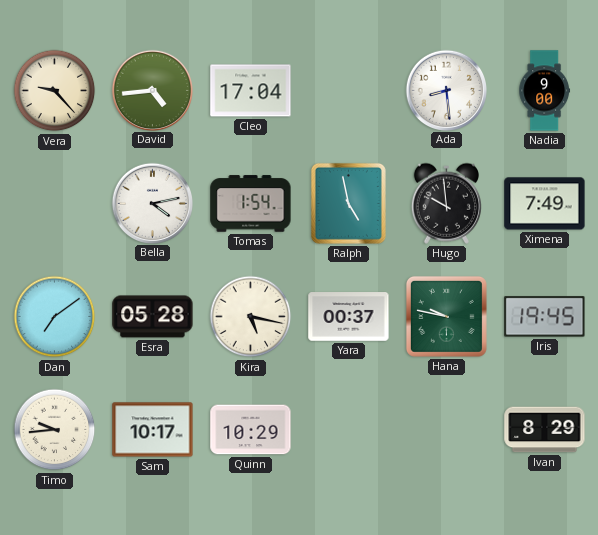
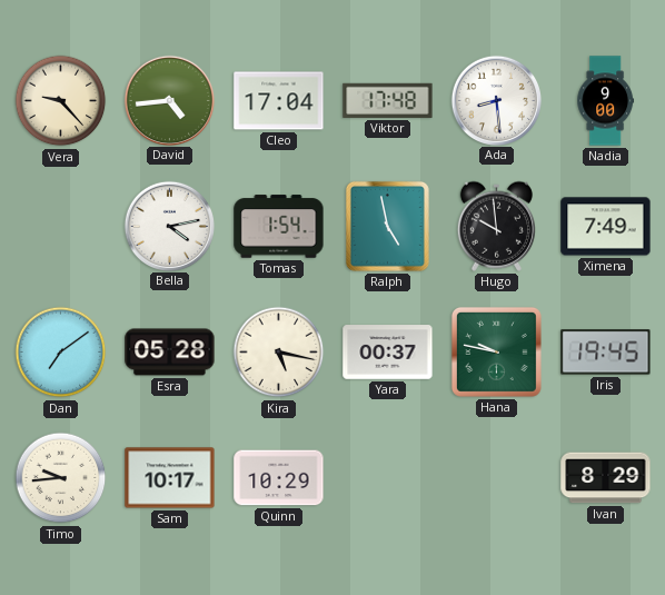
Viktor: none -> 17:48 (388, 100)
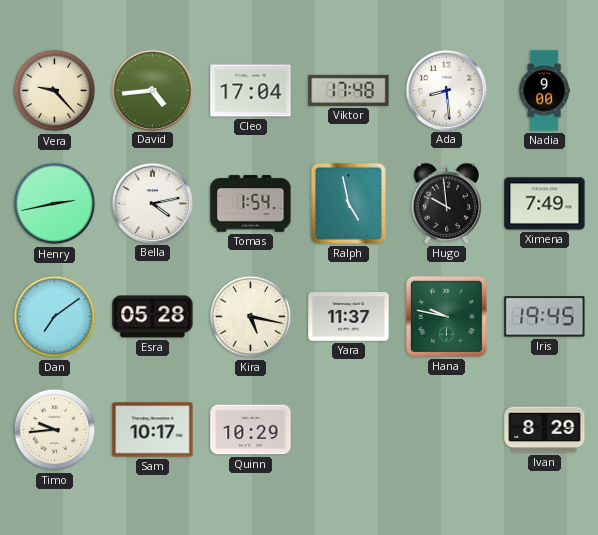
Henry: none -> 2:43 (55, 204)
Yara: 00:37 -> 11:37 (349, 317)
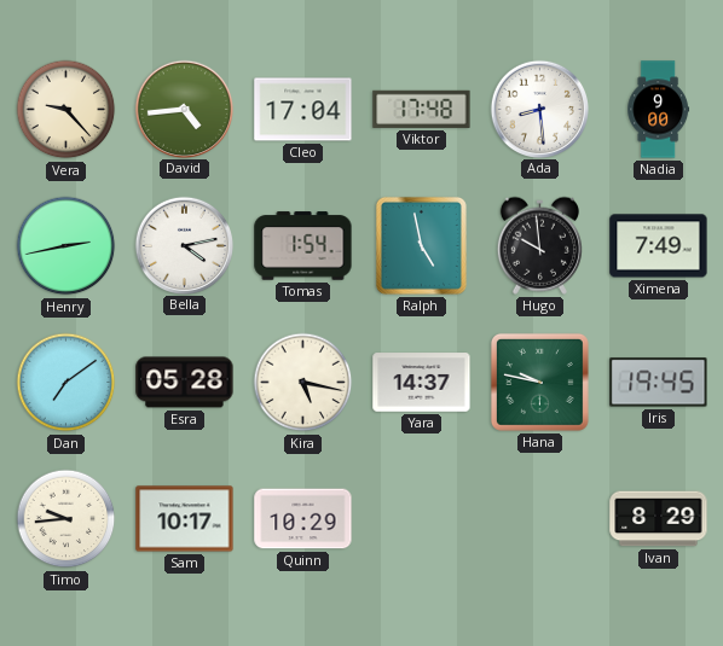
Yara: 11:37 -> 14:37 (422, 383)
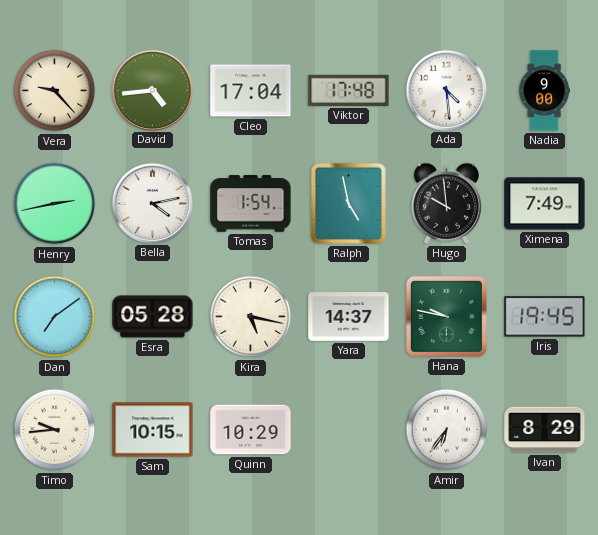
Ada: 8:29 -> 4:29 (446, 90)
Sam: 10:17 -> 10:15 (153, 430)
Amir: none -> 6:36 (447, 430)
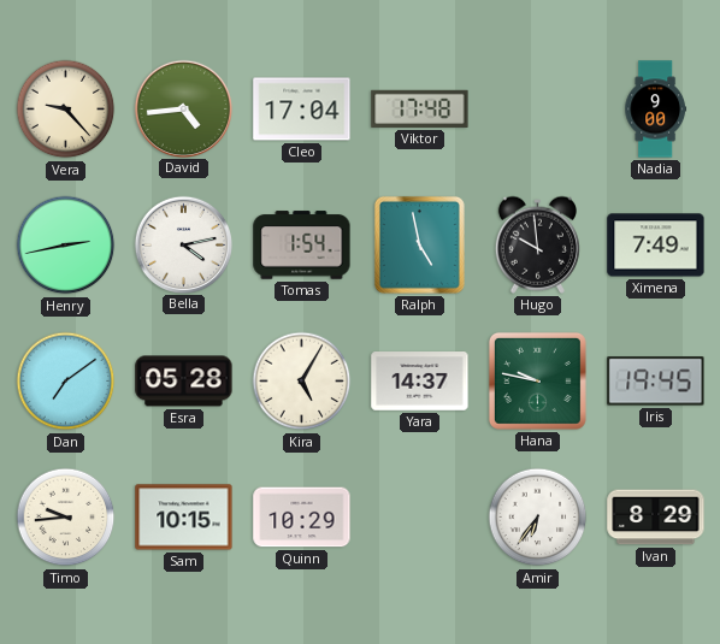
Ada: 4:29 -> none (446, 90)
Kira: 5:17 -> 5:05 (302, 382)
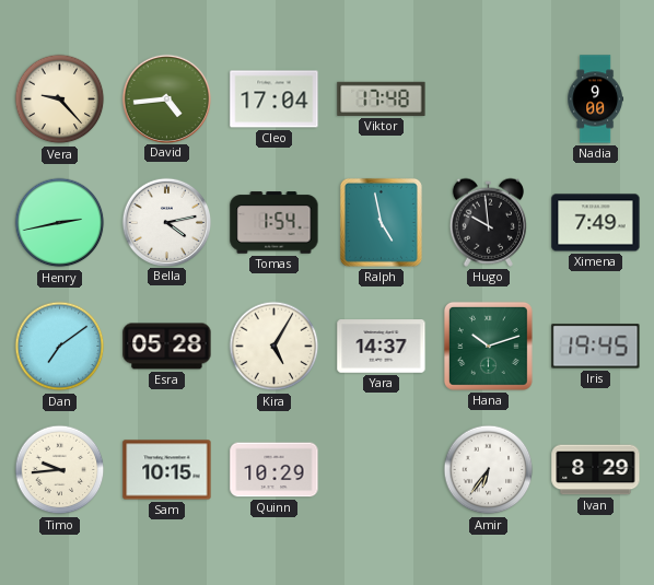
Hana: 9:47 -> 10:12 (488, 346)
